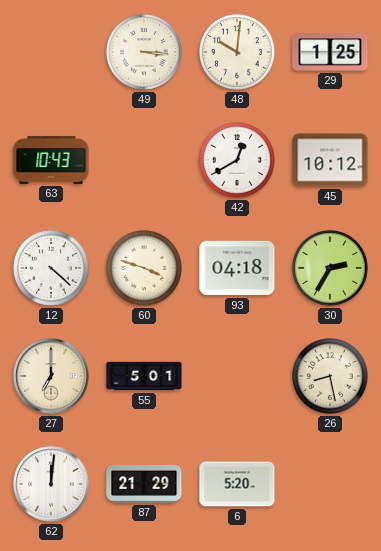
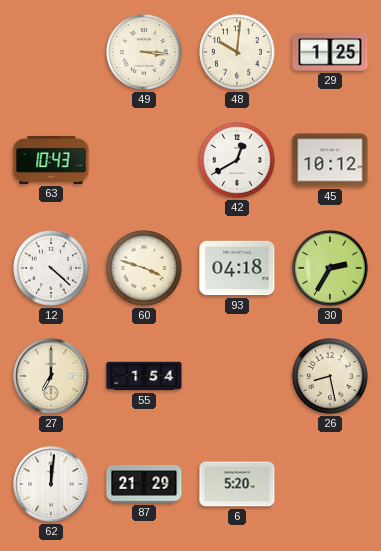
55: 5:01 -> 1:54 (144, 376)
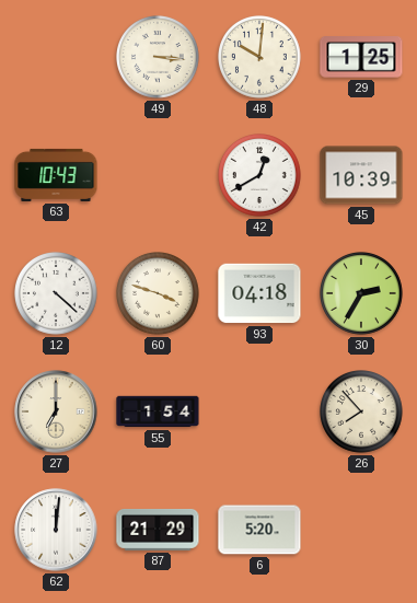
45: 10:12 -> 10:39 (361, 175)
26: 8:28 -> 7:53 (362, 413)
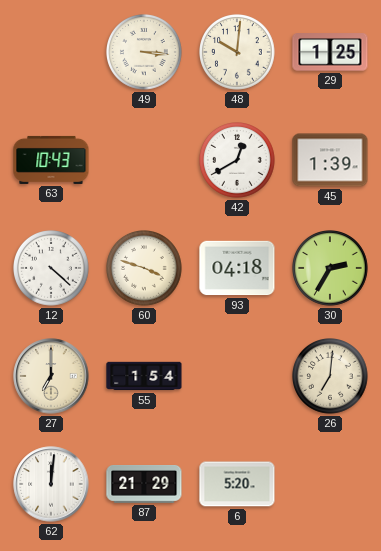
45: 10:39 -> 1:39 (330, 160)
26: 7:53 -> 7:01 (331, 377)
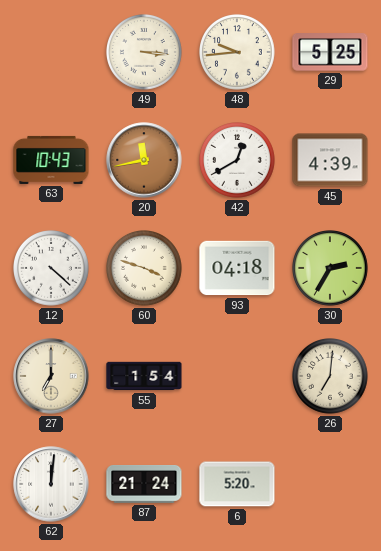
48: 10:01 -> 9:44 (238, 53)
29: 1:25 -> 5:25 (330, 52)
20: none -> 11:43 (144, 160)
45: 1:39 -> 4:39 (330, 160)
87: 21:29 -> 21:24 (144, 485)
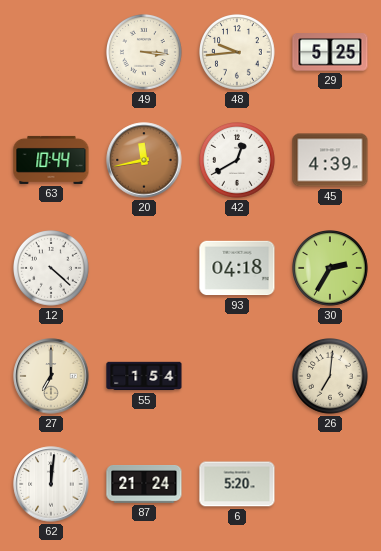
63: 10:43 -> 10:44 (51, 160)
60: 3:48 -> none (145, 269)
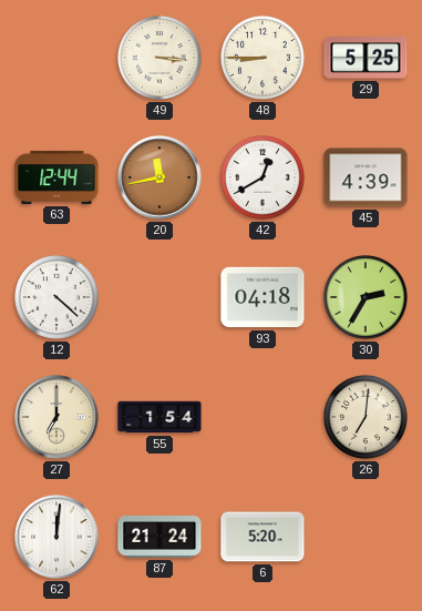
48: 9:44 -> 8:45 (264, 59)
63: 10:44 -> 12:44 (56, 177)
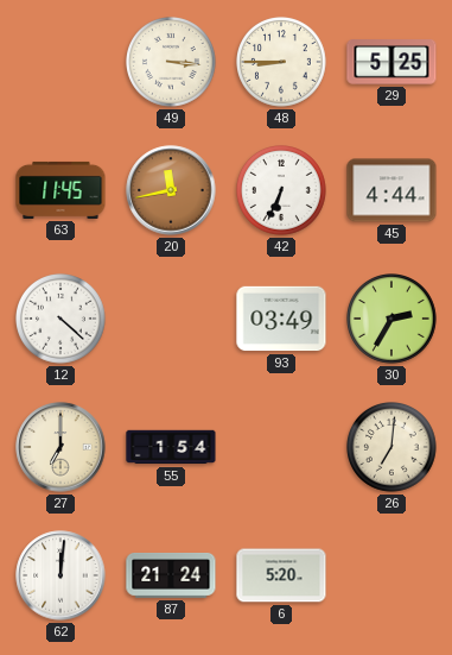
63: 12:44 -> 11:45 (61, 190)
42: 12:40 -> 6:34 (282, 191)
45: 4:39 -> 4:44 (391, 190)
93: 04:18 -> 03:49 (281, 319)
